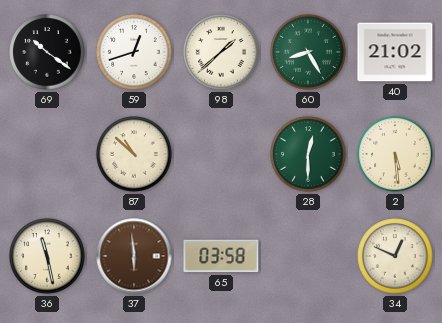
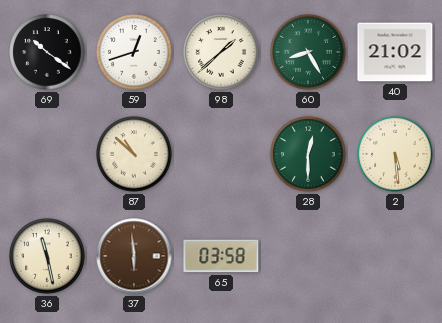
34: 12:49 -> none (395, 256)
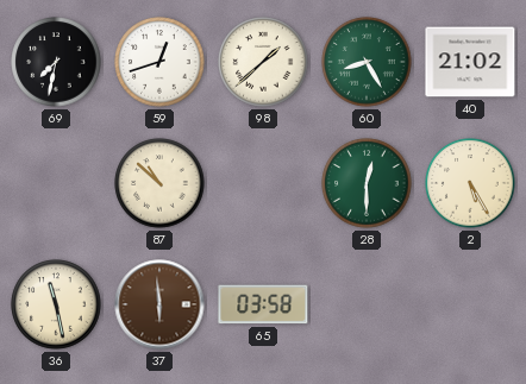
69: 10:21 -> 7:32 (56, 62)
2: 5:29 -> 5:25 (470, 183)
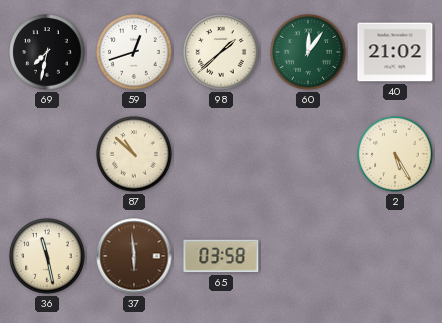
60: 8:25 -> 12:06 (308, 52)
28: 12:30 -> none (367, 183)
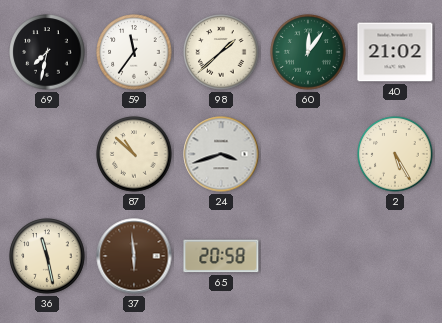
59: 12:42 -> 11:36 (134, 52)
24: none -> 3:42 (221, 154)
65: 03:58 -> 20:58 (221, 256)
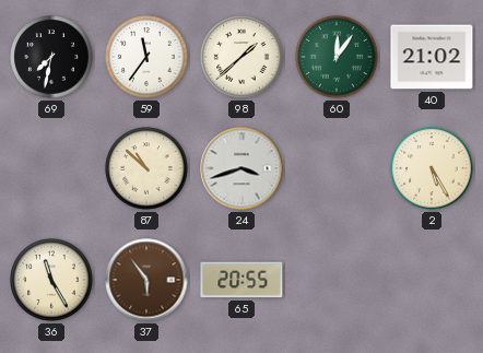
36: 11:28 -> 11:25 (51, 280)
37: 5:59 -> 5:54 (146, 280)
65: 20:58 -> 20:55 (241, 280)
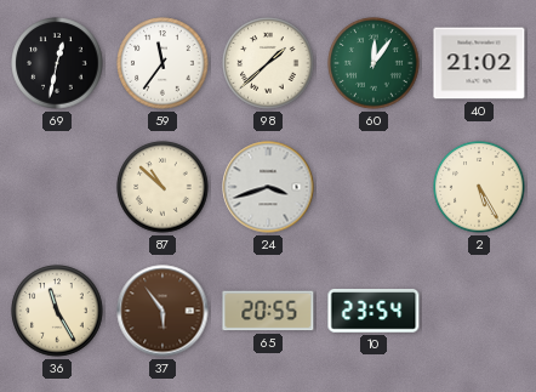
69: 7:32 -> 12:32 (57, 63)
10: none -> 23:54 (374, 311)
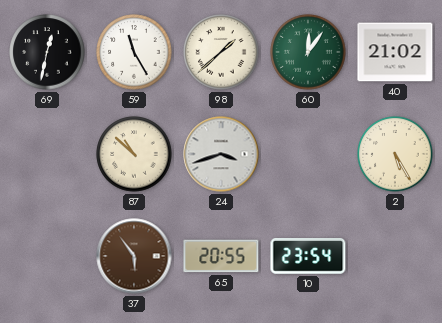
59: 11:36 -> 11:25 (134, 52)
36: 11:25 -> none (57, 311)
